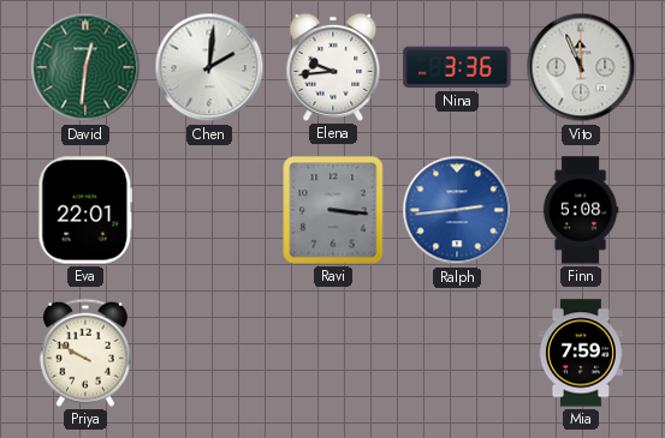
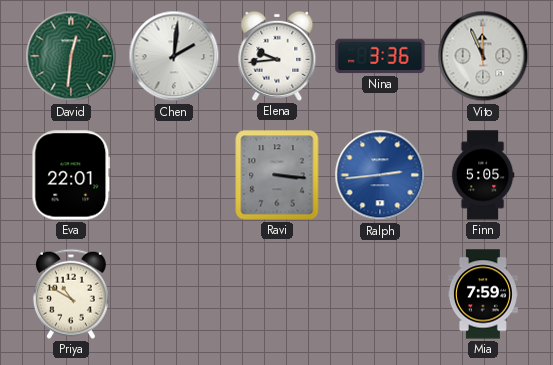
Finn: 5:08 -> 5:05 (483, 175)
Priya: 9:50 -> 10:50 (71, 294)
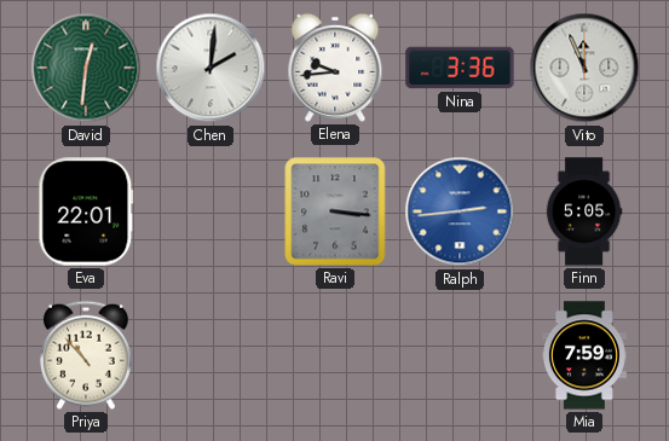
Priya: 10:50 -> 10:53 (86, 355)
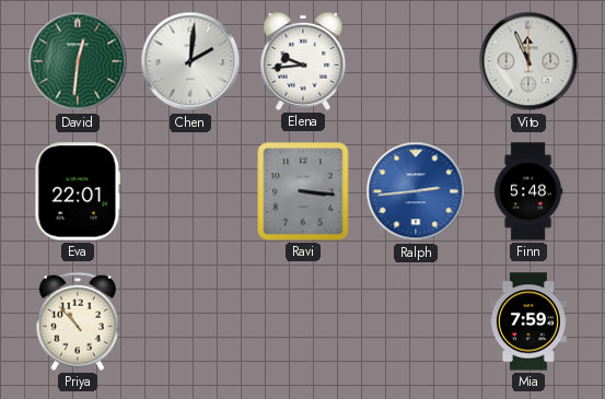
Nina: 3:36 -> none (460, 68)
Finn: 5:05 -> 5:48 (528, 191)
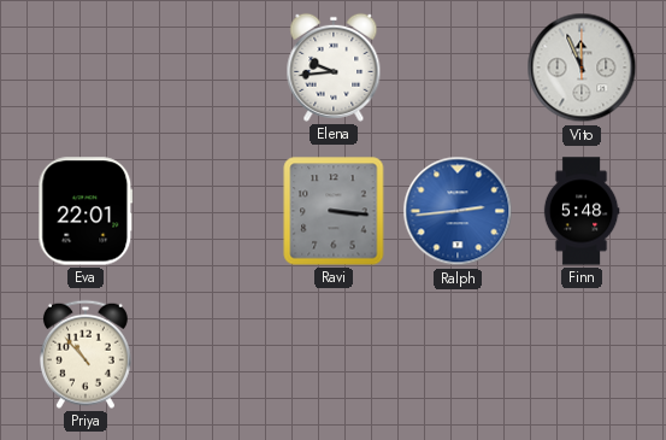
David: 12:31 -> none (78, 61)
Chen: 2:01 -> none (190, 61)
Mia: 7:59 -> none (528, 321)
